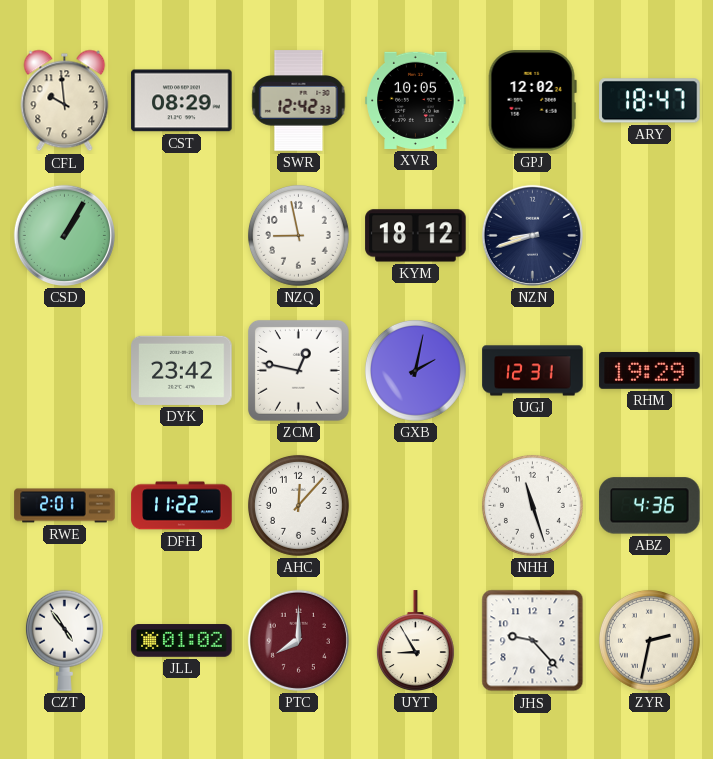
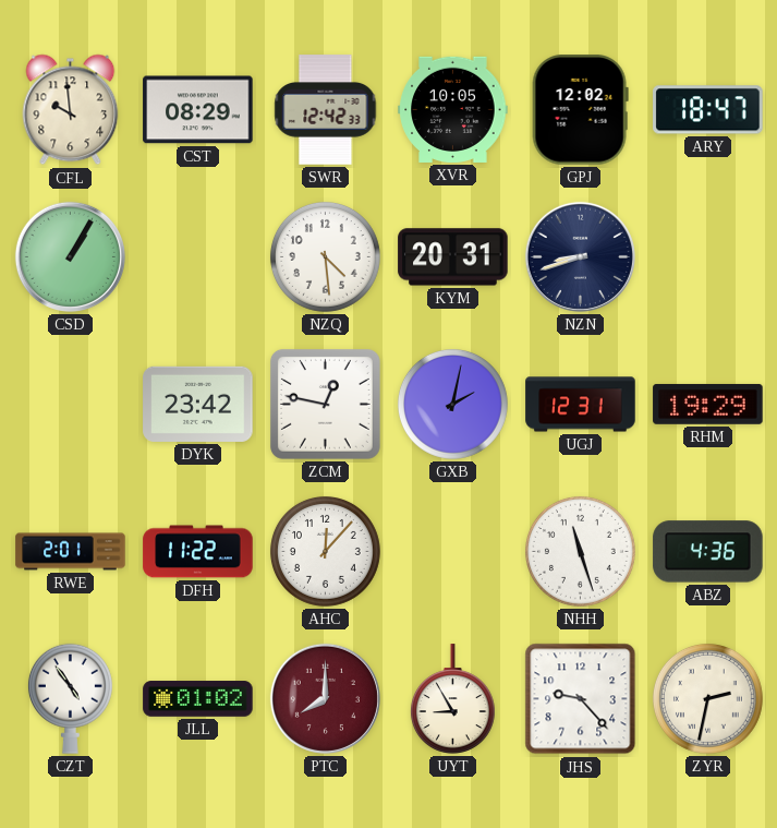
NZQ: 8:58 -> 4:29 (325, 256)
KYM: 18:12 -> 20:31 (453, 257)
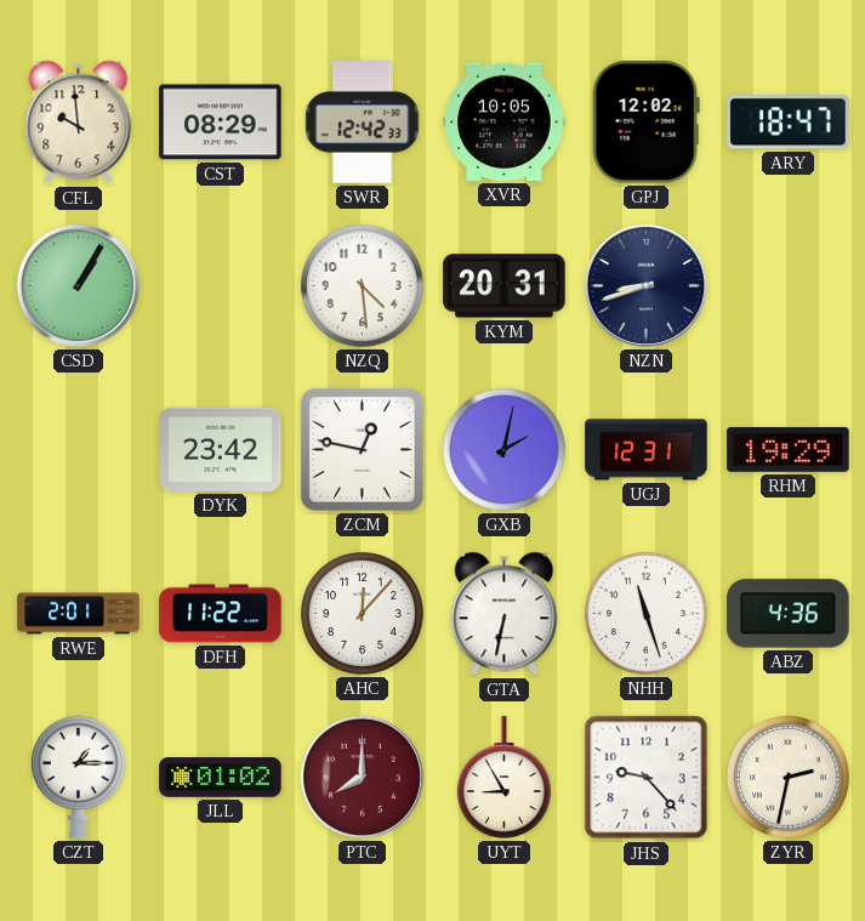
GTA: none -> 6:32 (505, 614)
CZT: 4:54 -> 1:15 (78, 777)
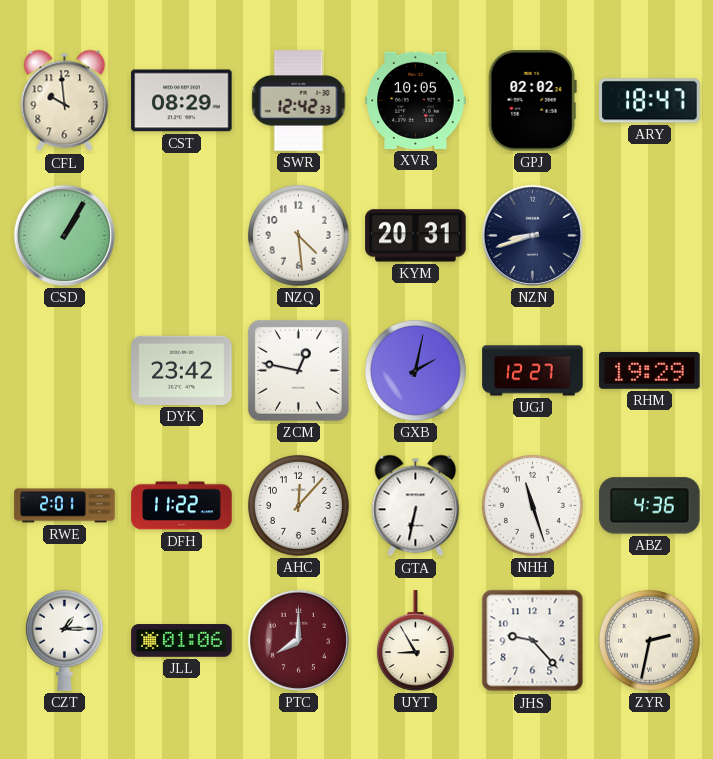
GPJ: 12:02 -> 02:02 (532, 101)
UGJ: 12:31 -> 12:27 (533, 371)
JLL: 01:02 -> 01:06 (182, 641)
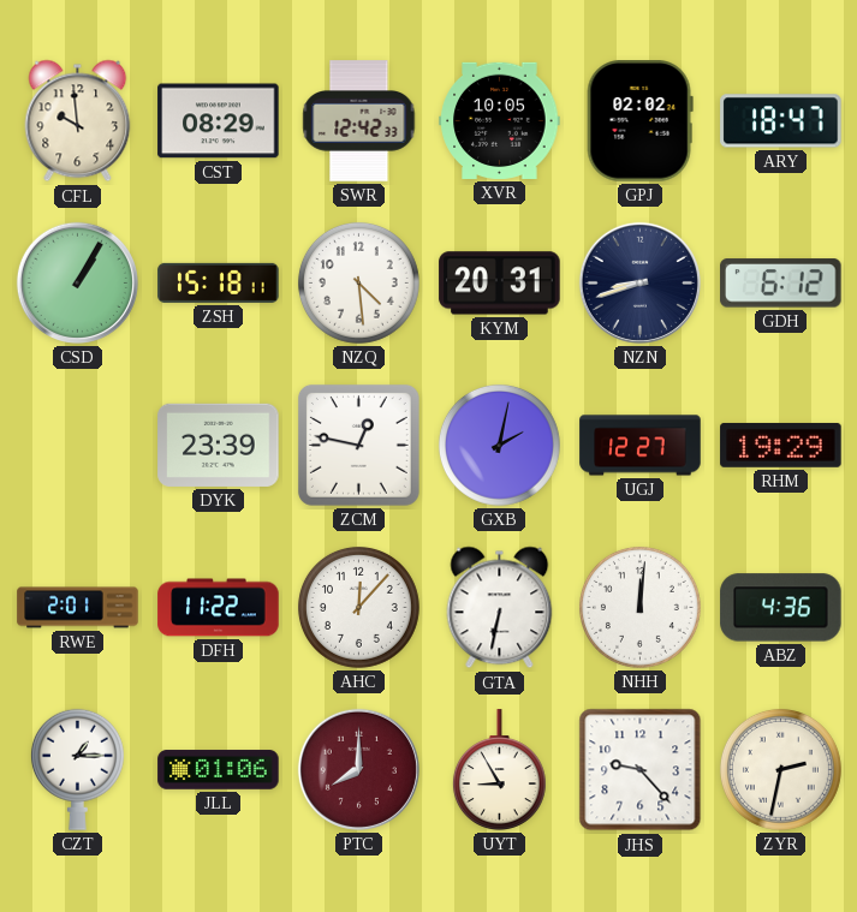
ZSH: none -> 15:18 (219, 282)
GDH: none -> 6:12 (781, 284)
DYK: 23:42 -> 23:39 (219, 445)
NHH: 11:27 -> 12:01 (639, 607)
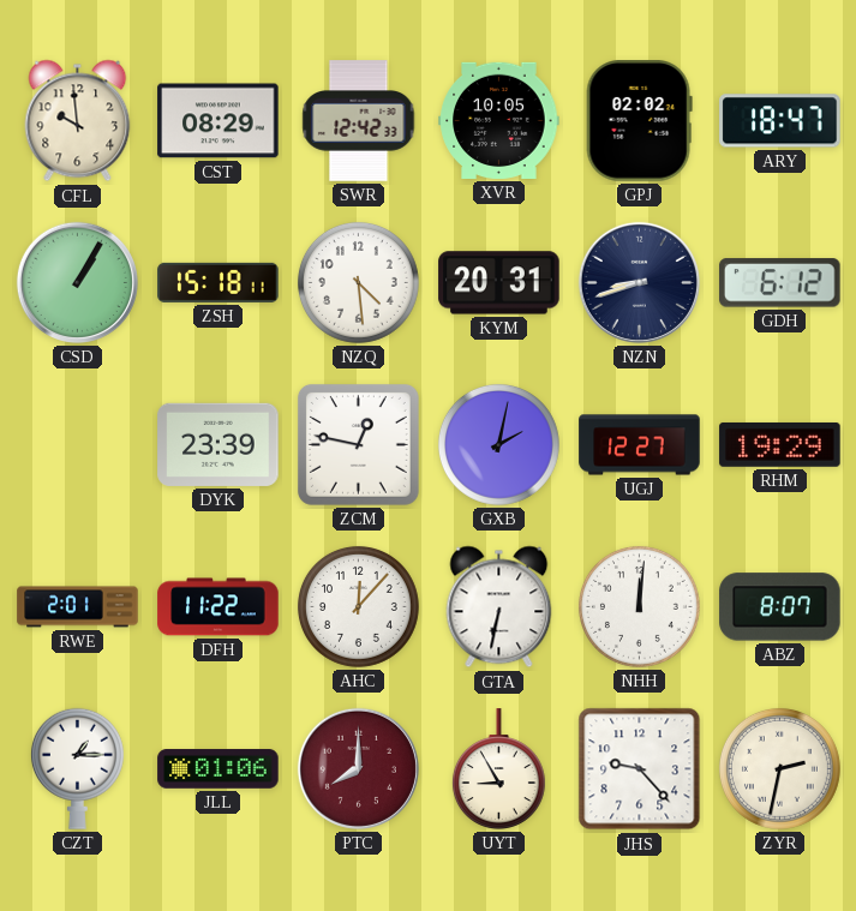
ABZ: 4:36 -> 8:07 (780, 607)
